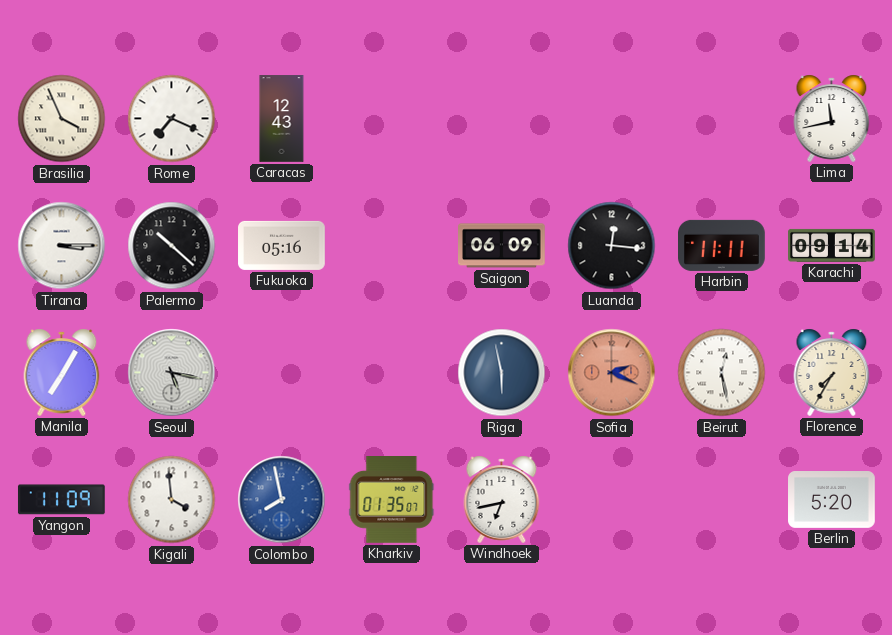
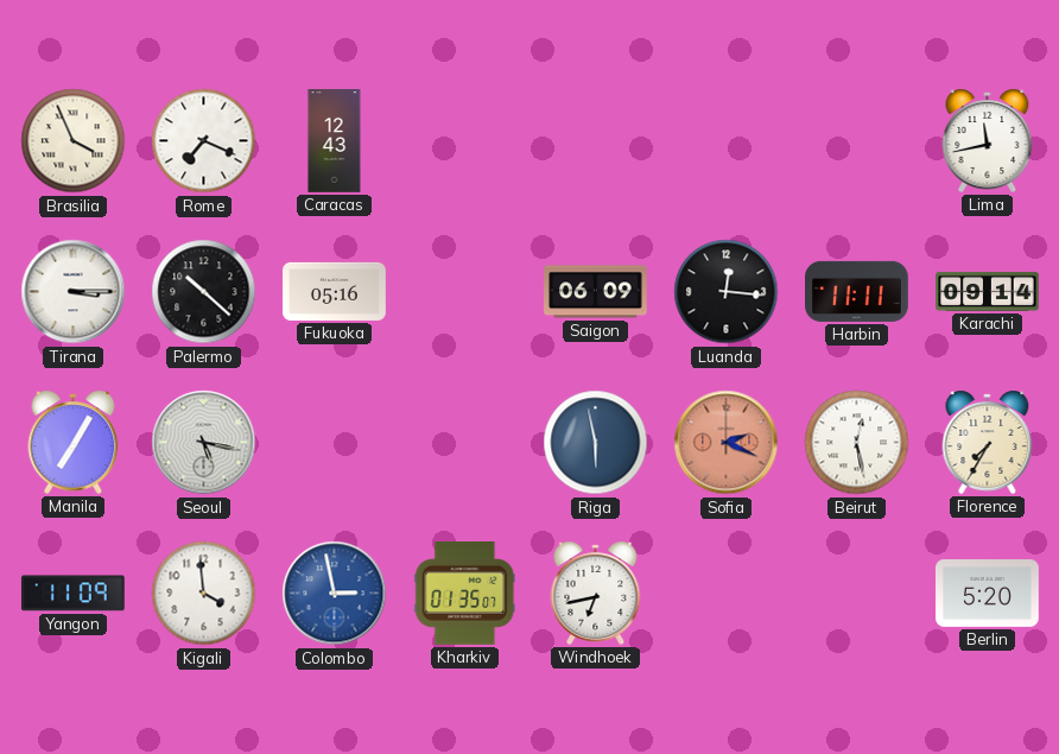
Colombo: 7:58 -> 2:58 (335, 594)
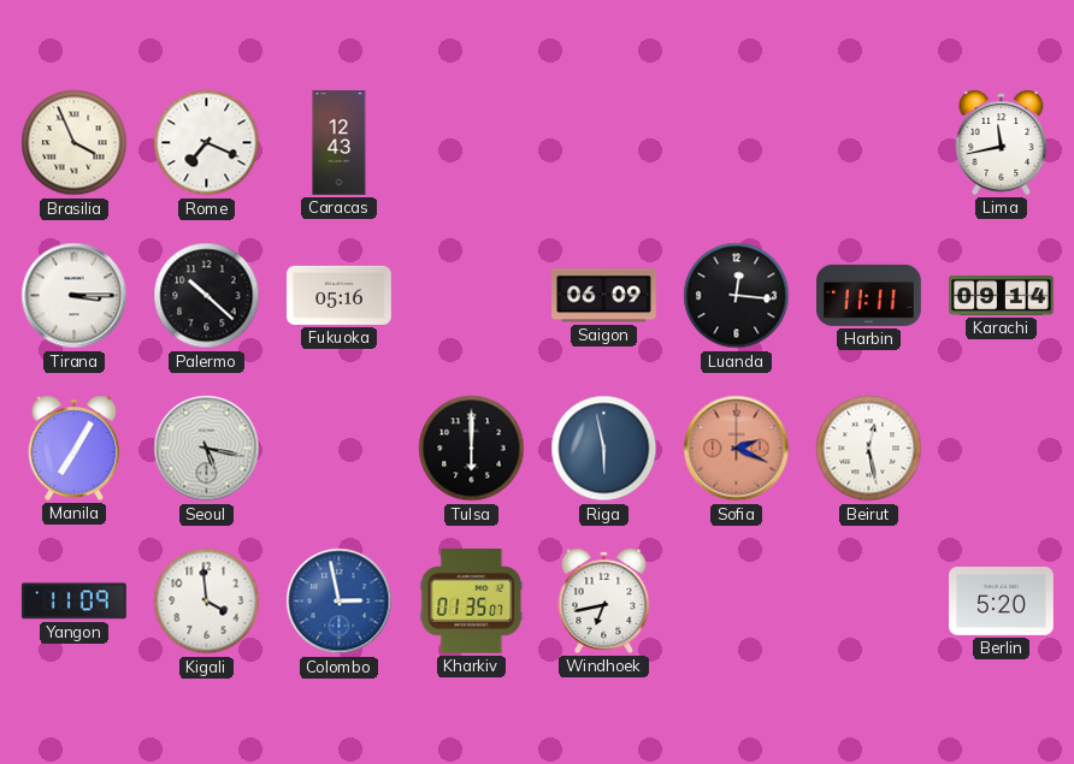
Tulsa: none -> 6:00 (472, 449)
Florence: 7:35 -> none (988, 442)
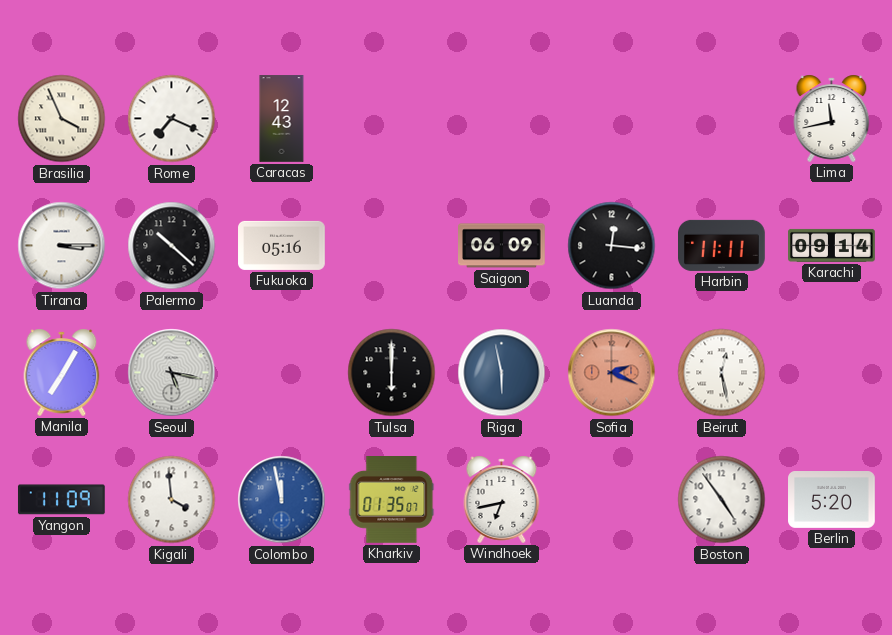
Colombo: 2:58 -> 11:58 (282, 500)
Boston: none -> 4:54 (722, 500)
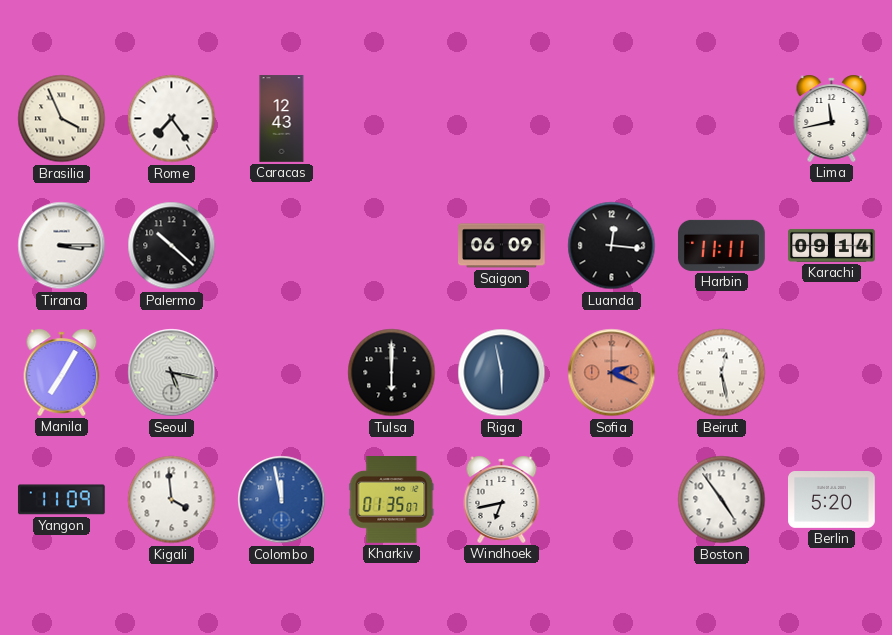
Rome: 7:19 -> 7:24 (172, 119)
Fukuoka: 05:16 -> none (282, 245)
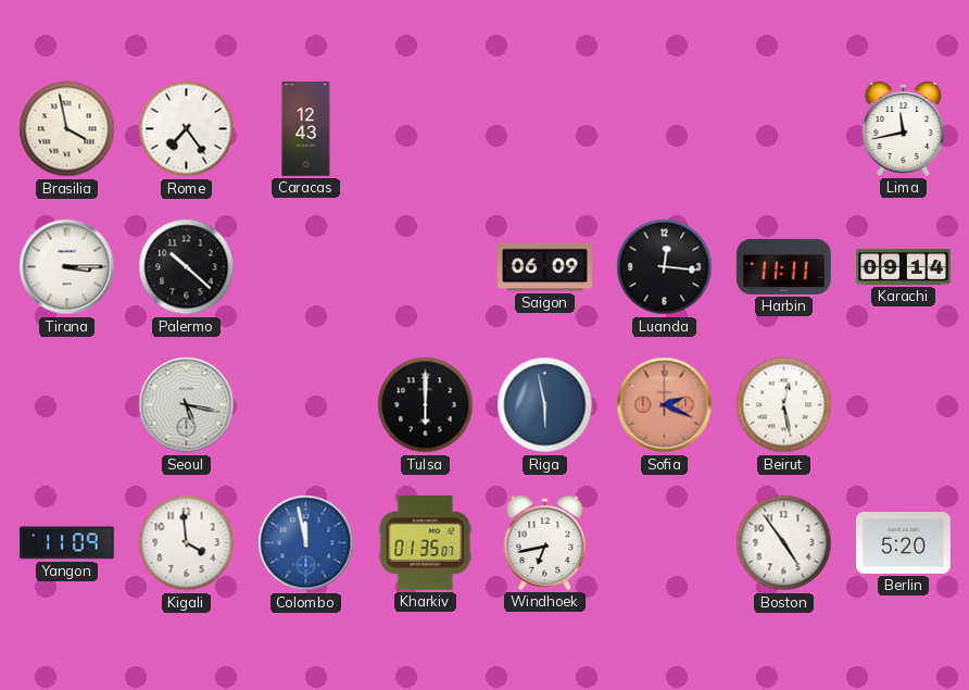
Brasilia: 3:56 -> 3:58 (67, 129)
Manila: 7:05 -> none (62, 372)
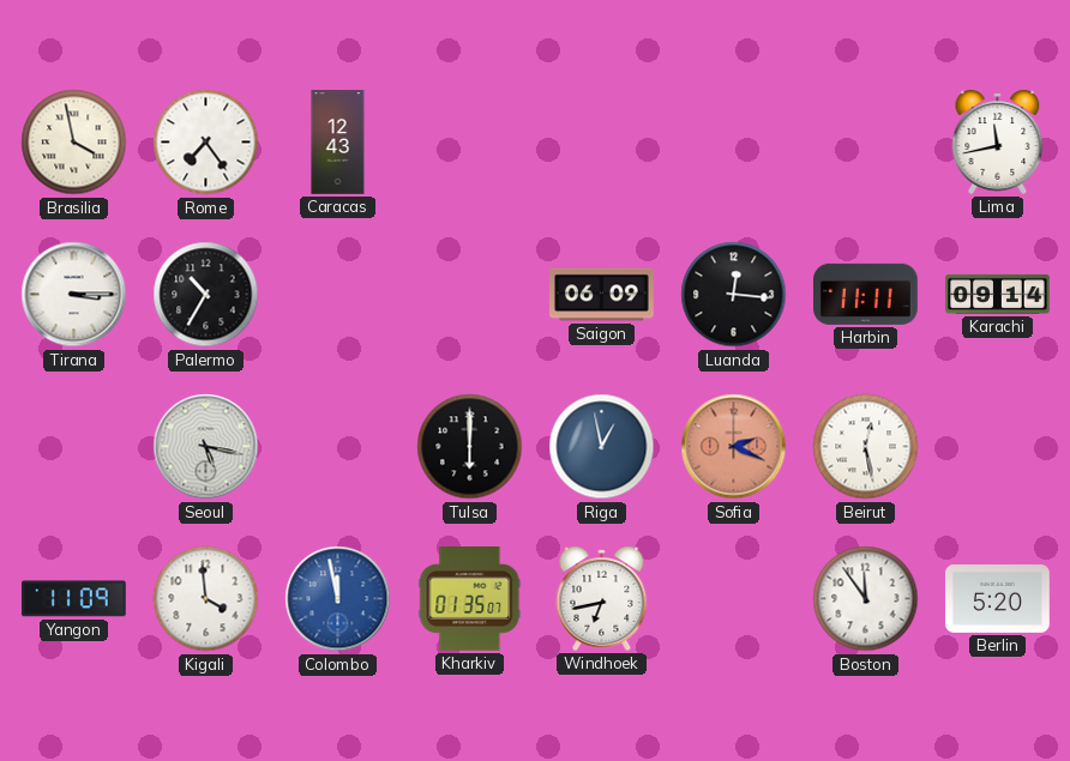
Palermo: 10:22 -> 10:35 (206, 295)
Riga: 5:58 -> 12:58 (602, 447)
Boston: 4:54 -> 11:54 (866, 599)
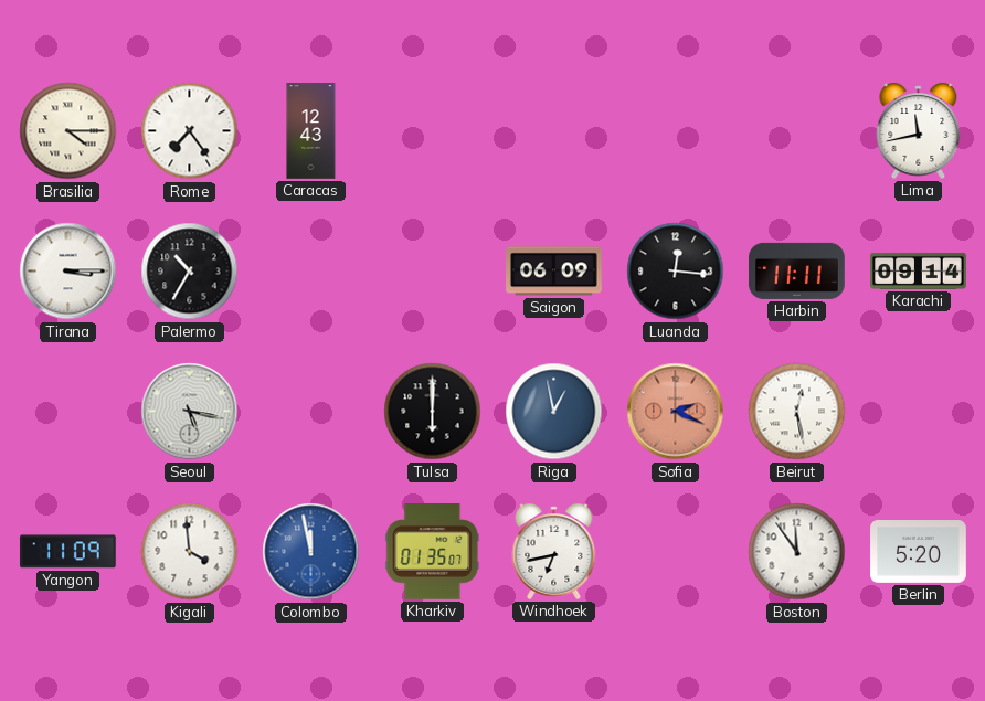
Brasilia: 3:58 -> 4:15 (68, 131)
